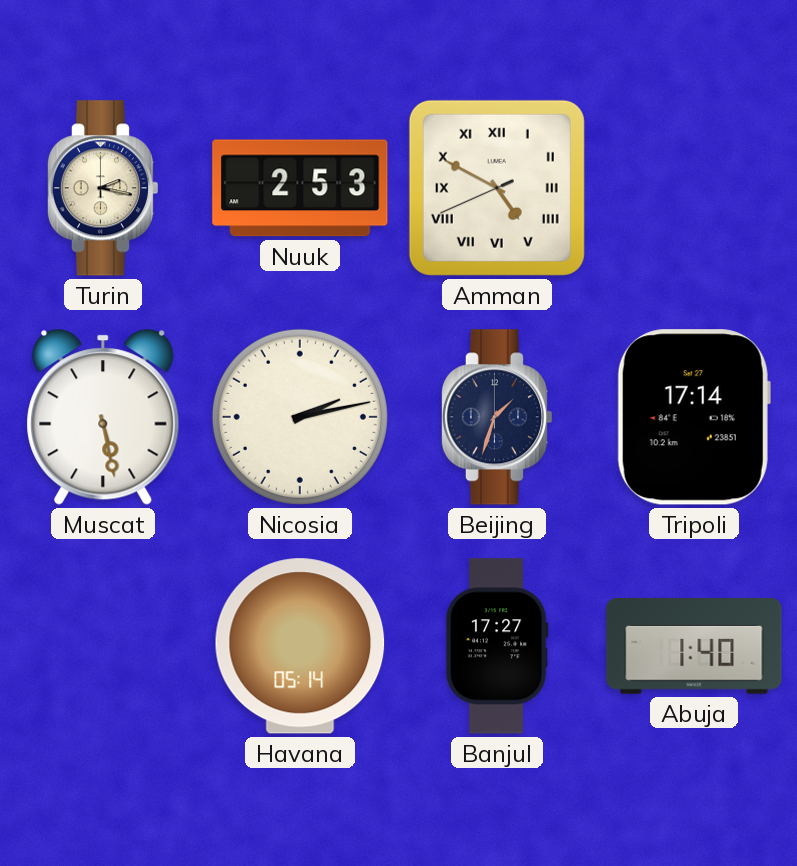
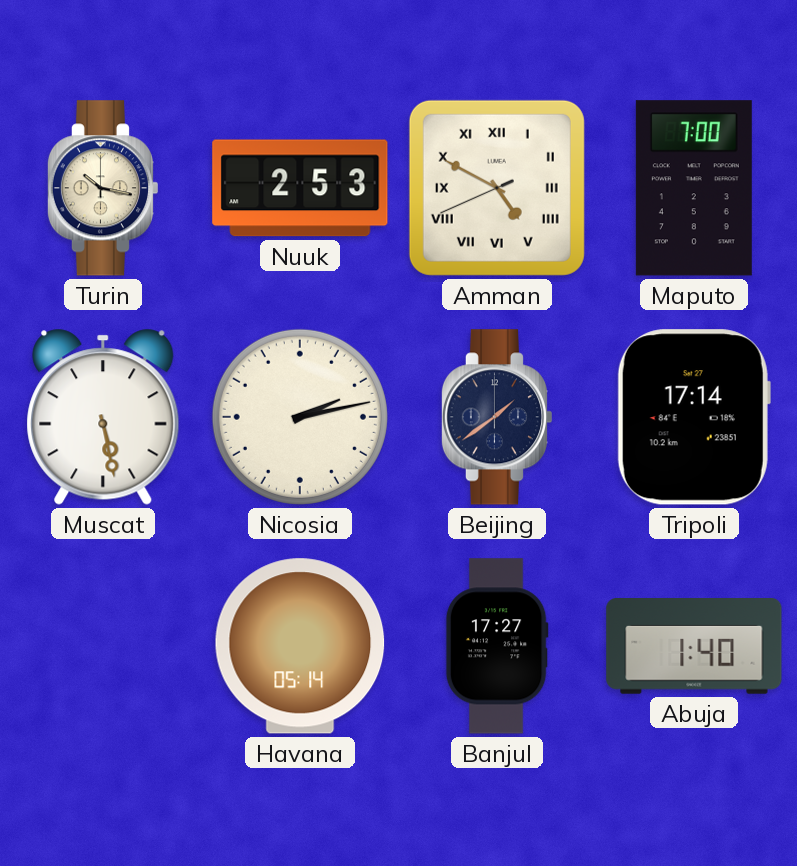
Turin: 2:17 -> 10:17 (102, 188)
Maputo: none -> 7:00 (694, 188)
Beijing: 1:33 -> 1:39 (496, 417)
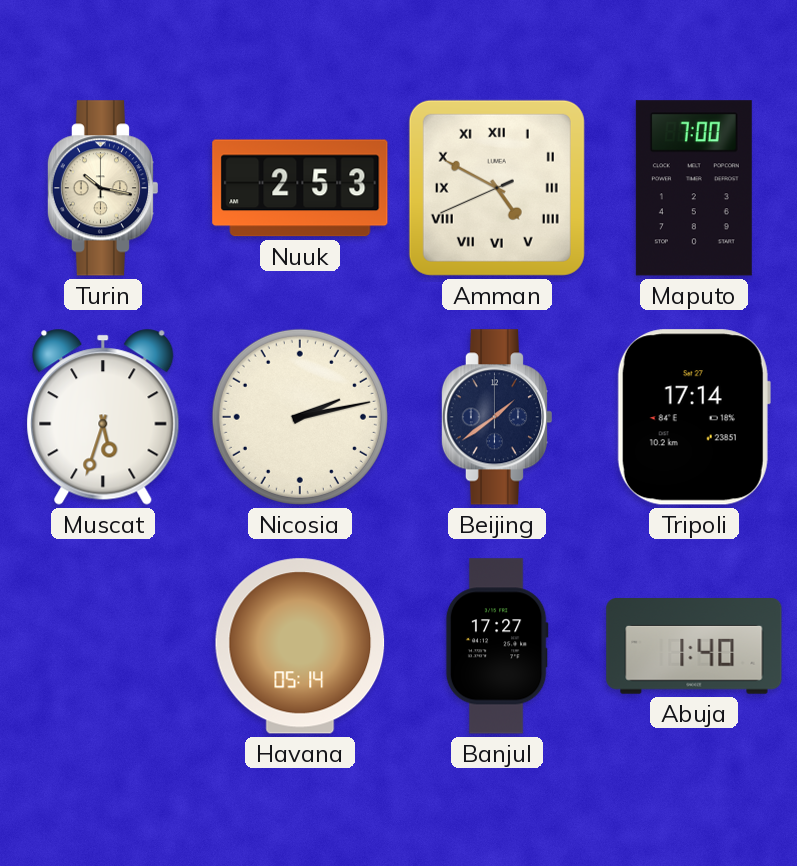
Muscat: 5:28 -> 5:33 (103, 417)
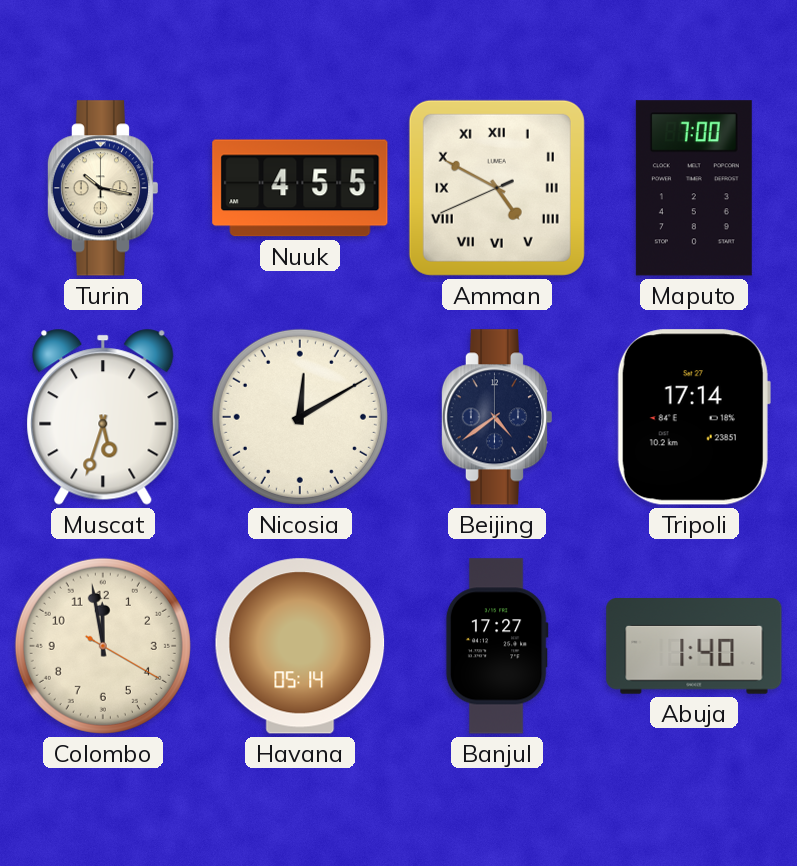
Nuuk: 2:53 -> 4:55 (300, 188)
Nicosia: 2:13 -> 12:10 (300, 417)
Beijing: 1:39 -> 4:39 (496, 417)
Colombo: none -> 11:58 (103, 646)
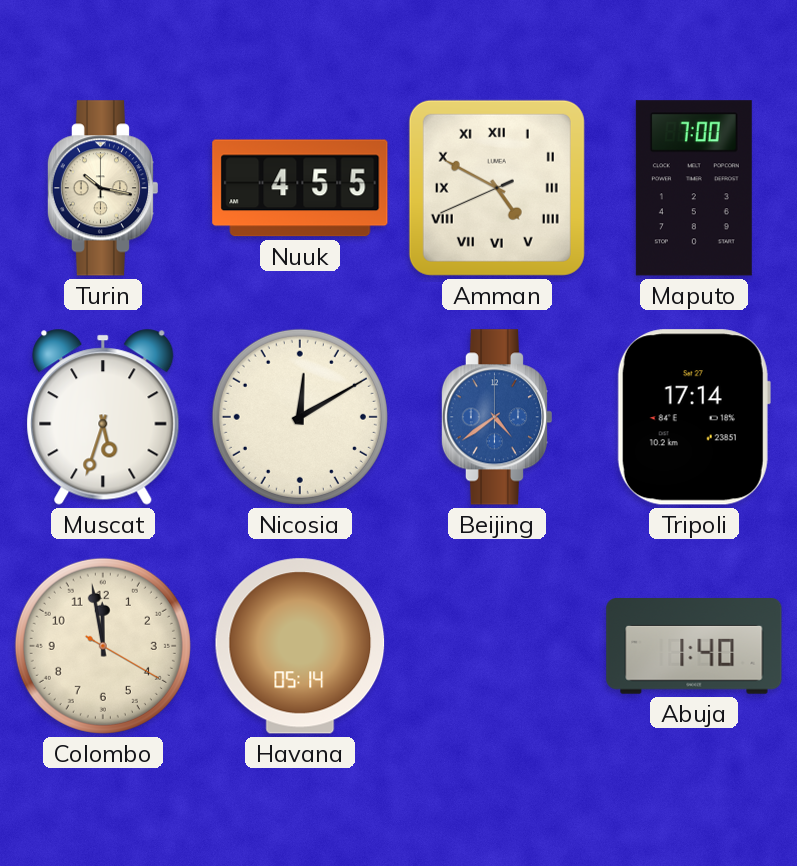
Beijing dial: navy -> blue (496, 417)
Banjul: 17:27 -> none (497, 646)
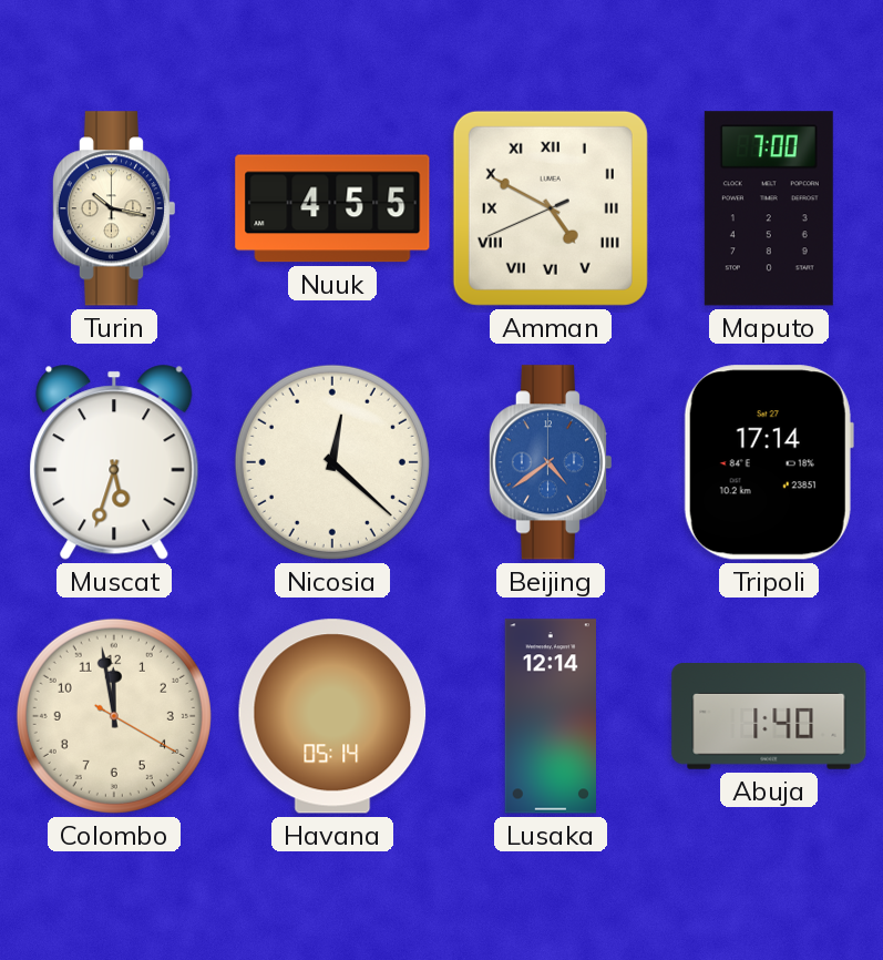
Nicosia: 12:10 -> 12:22 (332, 462)
Lusaka: none -> 12:14 (550, 716)
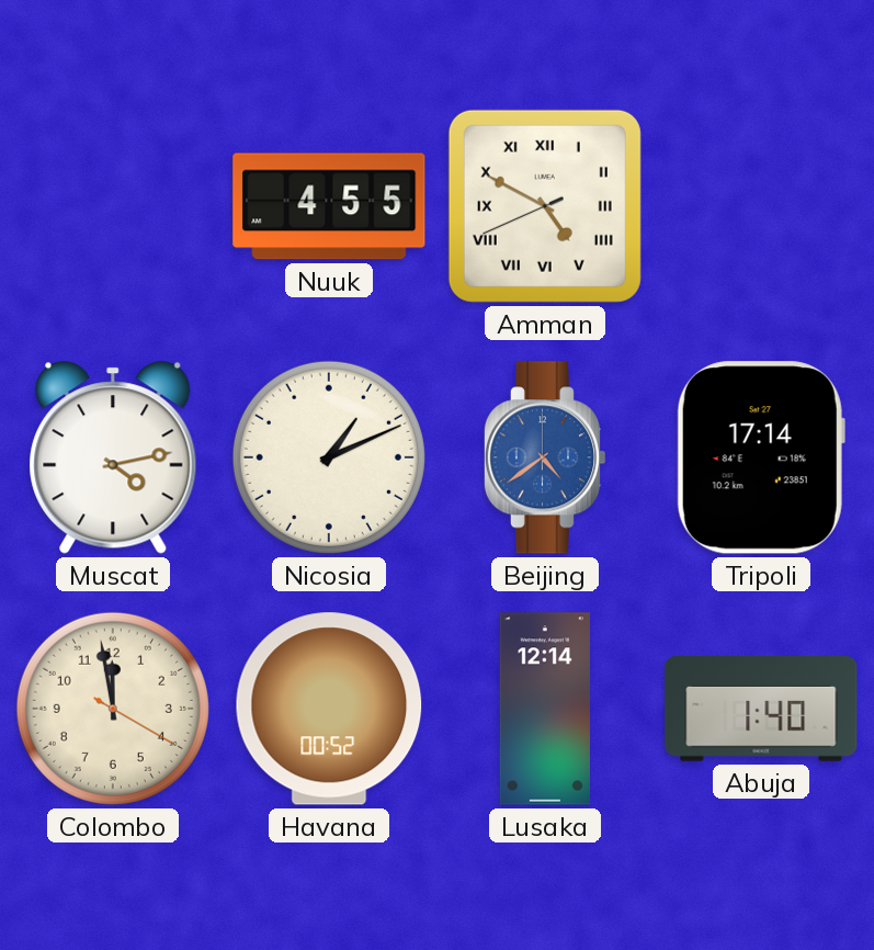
Turin: 10:17 -> none (113, 208)
Maputo: 7:00 -> none (769, 208)
Muscat: 5:33 -> 4:13 (113, 457)
Nicosia: 12:22 -> 1:11 (329, 457)
Havana: 05:14 -> 00:52 (329, 709)
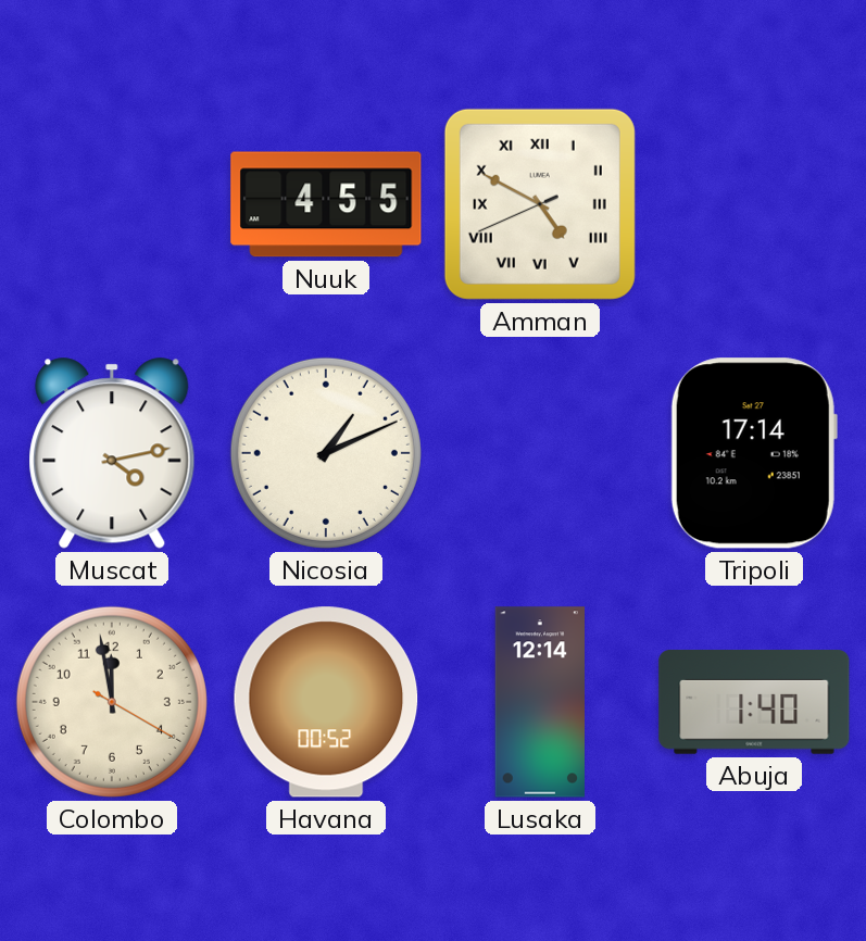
Beijing: 4:39 -> none (544, 457)
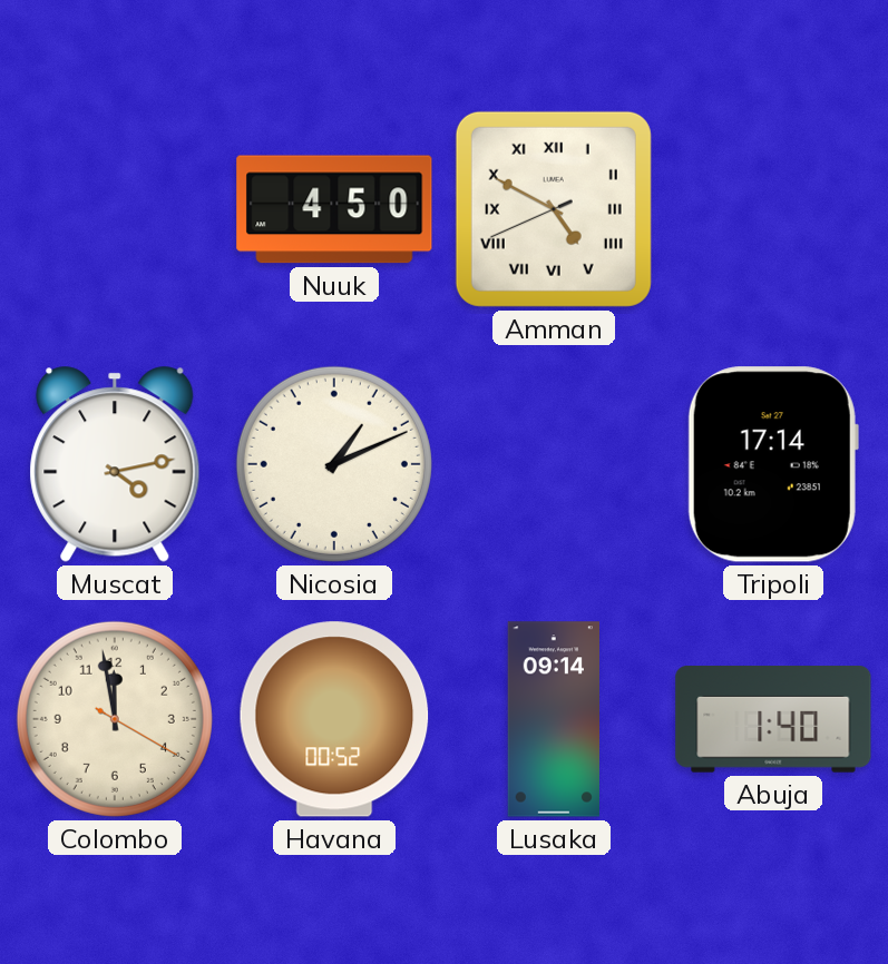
Nuuk: 4:55 -> 4:50 (334, 209)
Lusaka: 12:14 -> 09:14 (553, 719)
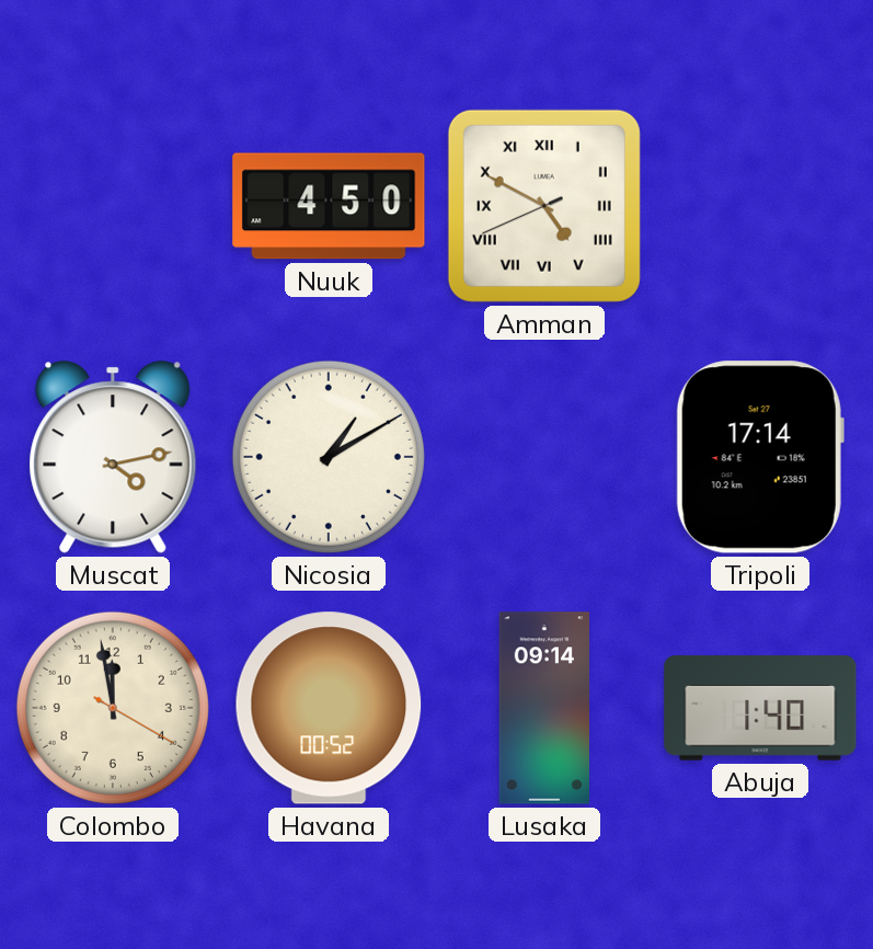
Nicosia: 1:11 -> 1:10 (329, 457)
